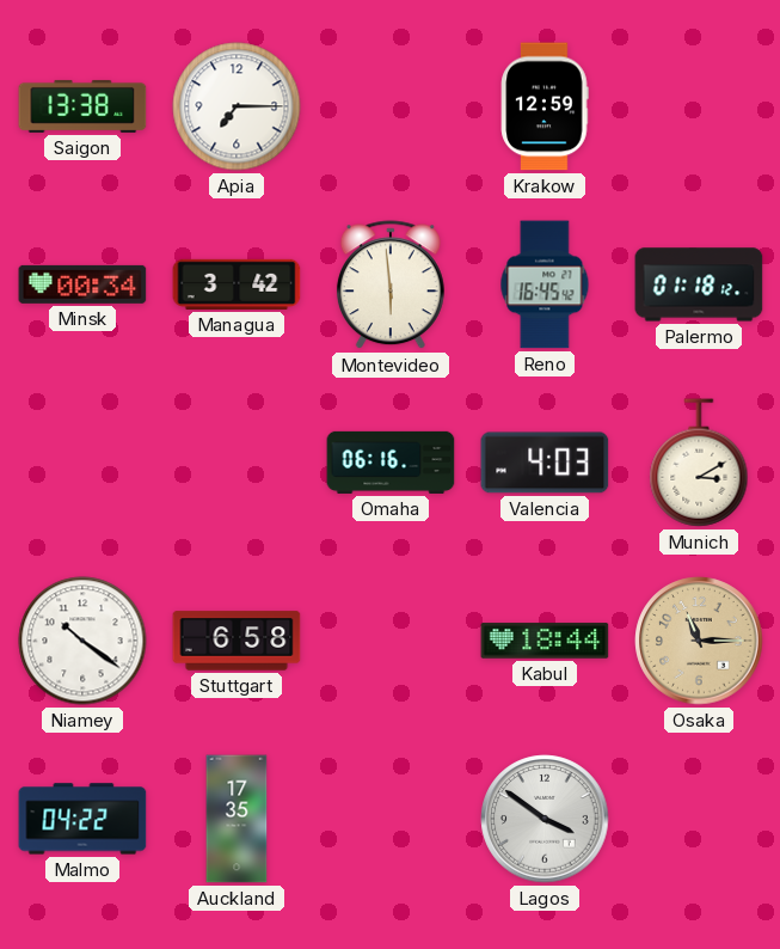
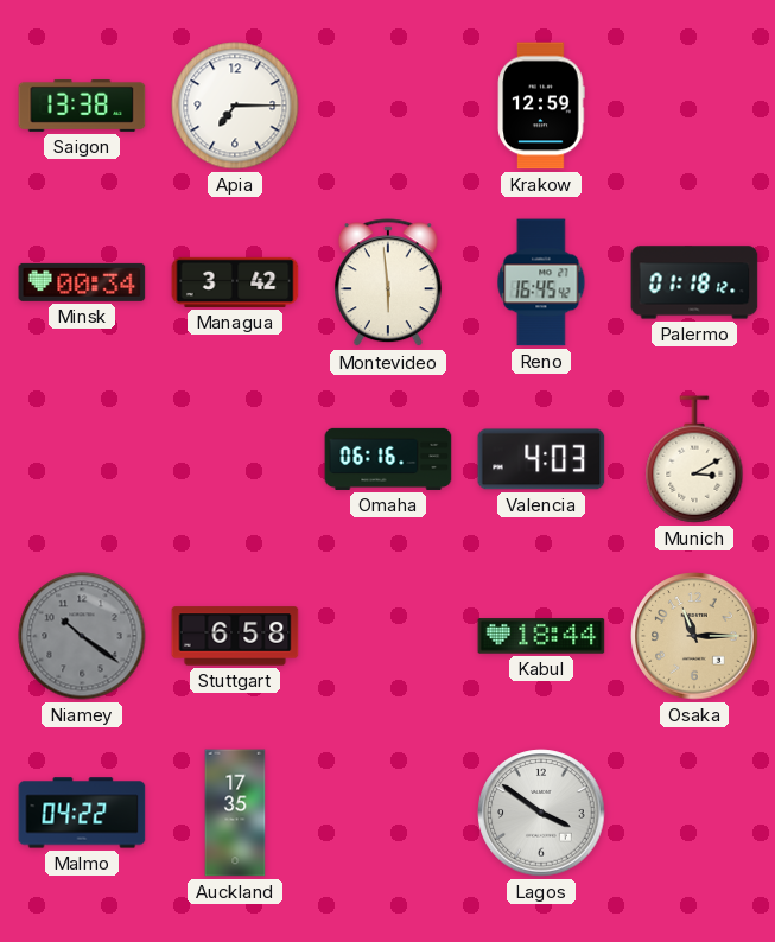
Niamey dial: white -> grey (82, 636)
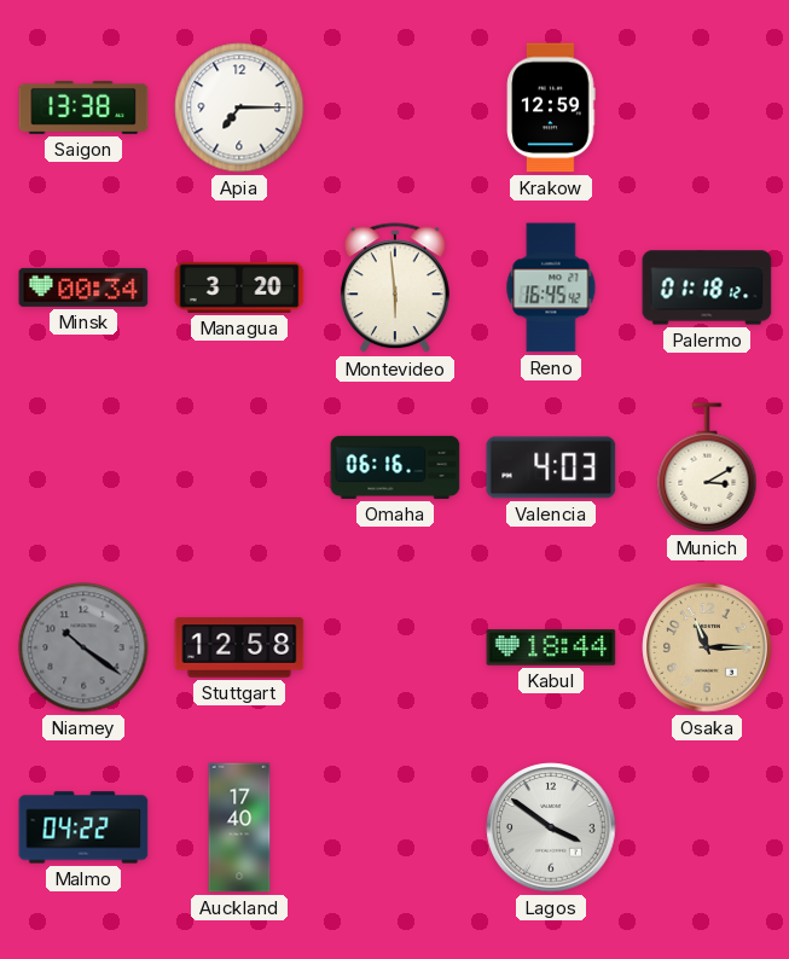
Managua: 3:42 -> 3:20 (239, 287)
Stuttgart: 6:58 -> 12:58 (239, 647)
Auckland: 17:35 -> 17:40 (239, 827)
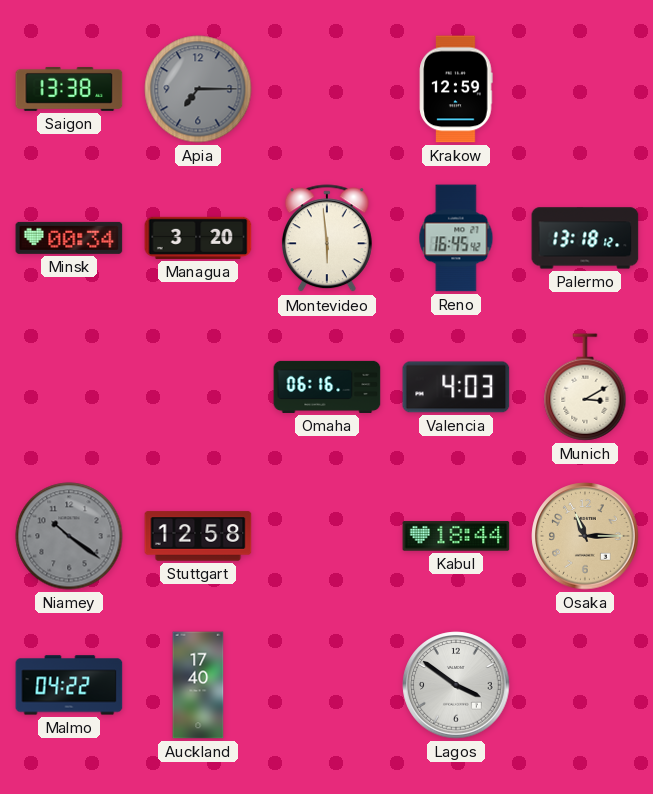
Apia dial: white -> grey (198, 89)
Palermo: 01:18 -> 13:18 (585, 238)
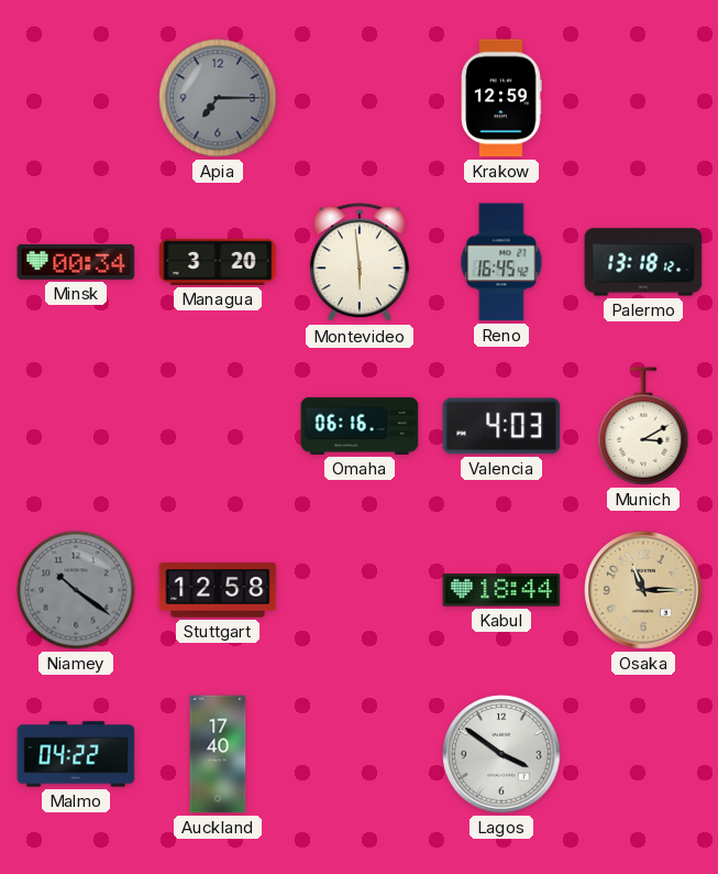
Saigon: 13:38 -> none (69, 89)
